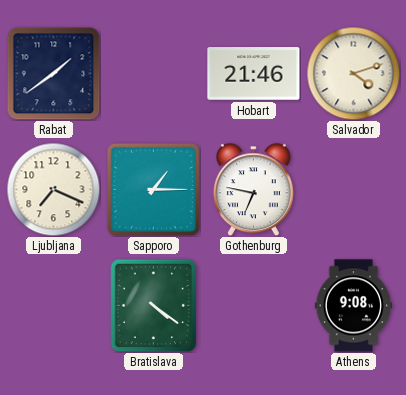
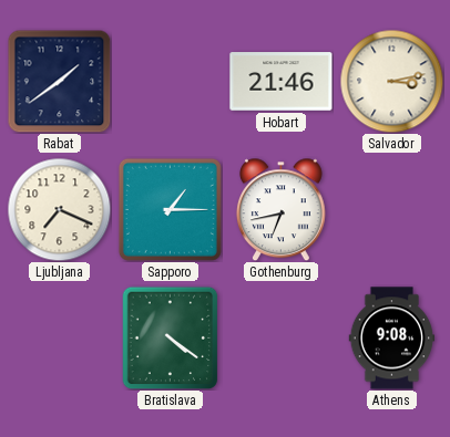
Salvador: 4:12 -> 3:13 (391, 81)
Gothenburg: 6:47 -> 6:43 (282, 209)
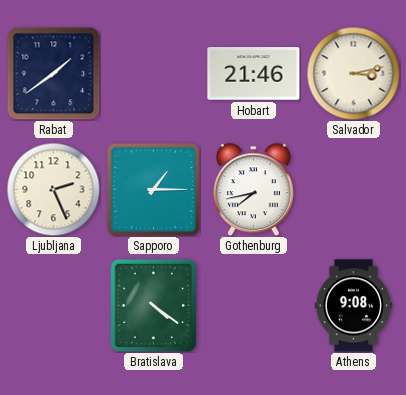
Ljubljana: 7:19 -> 2:26 (53, 189)
Gothenburg: 6:43 -> 7:43 (254, 189)
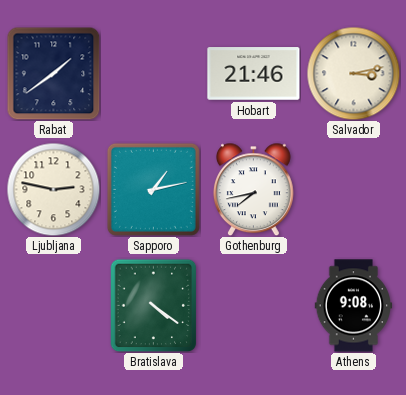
Ljubljana: 2:26 -> 2:47 (53, 189)
Sapporo: 1:15 -> 1:13 (153, 189)
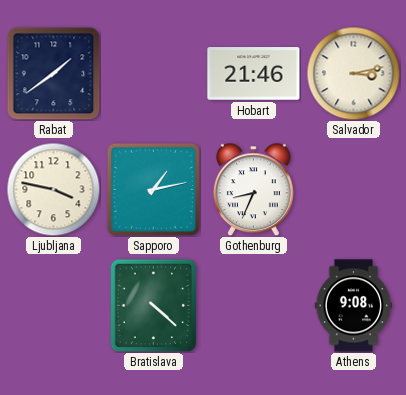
Ljubljana: 2:47 -> 3:47 (53, 189)
Gothenburg: 7:43 -> 8:34 (254, 189)
Bratislava: 4:21 -> 4:22 (154, 305)
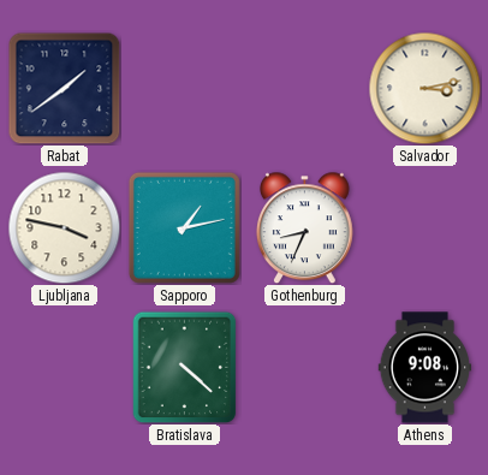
Hobart: 21:46 -> none (254, 74)
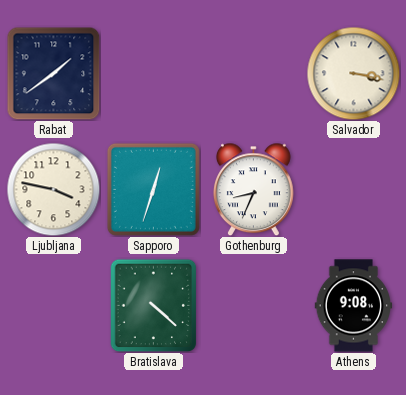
Salvador: 3:13 -> 3:17 (353, 73)
Sapporo: 1:13 -> 12:33 (153, 189)
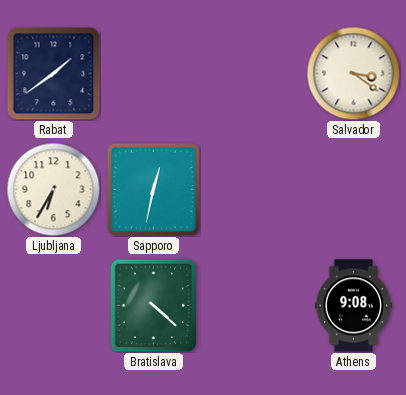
Salvador: 3:17 -> 3:21 (353, 73)
Ljubljana: 3:47 -> 6:35 (53, 189)
Sapporo: 12:33 -> 12:32 (153, 189)
Gothenburg: 8:34 -> none (254, 189)
